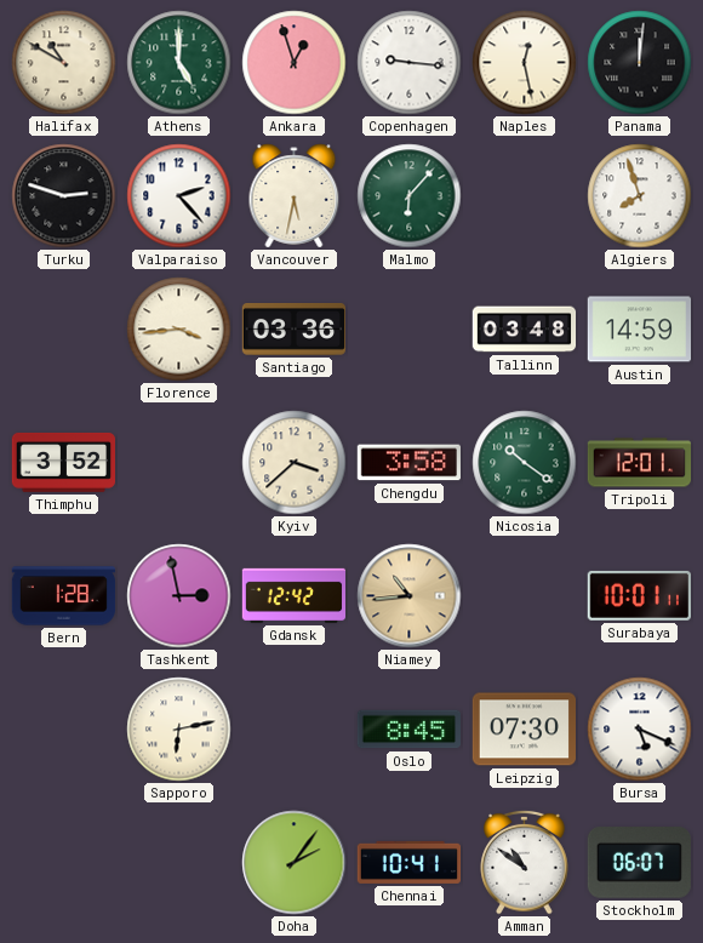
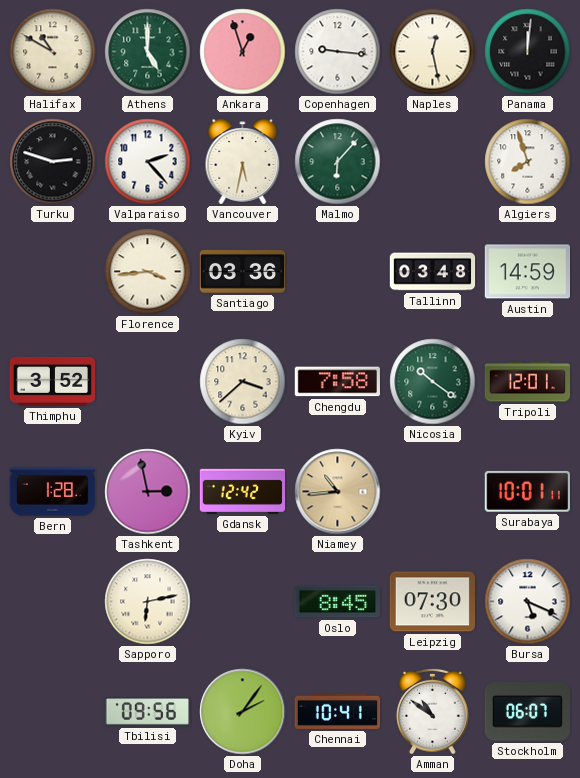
Chengdu: 3:58 -> 7:58 (337, 382)
Tbilisi: none -> 09:56 (147, 712)
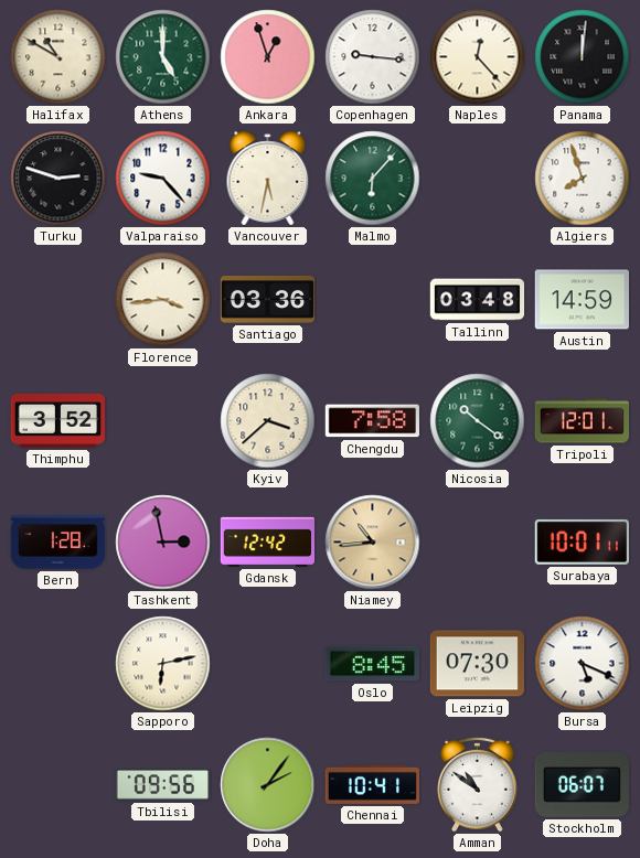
Naples: 12:28 -> 12:23 (478, 57)
Valparaiso: 2:23 -> 9:23 (163, 179)
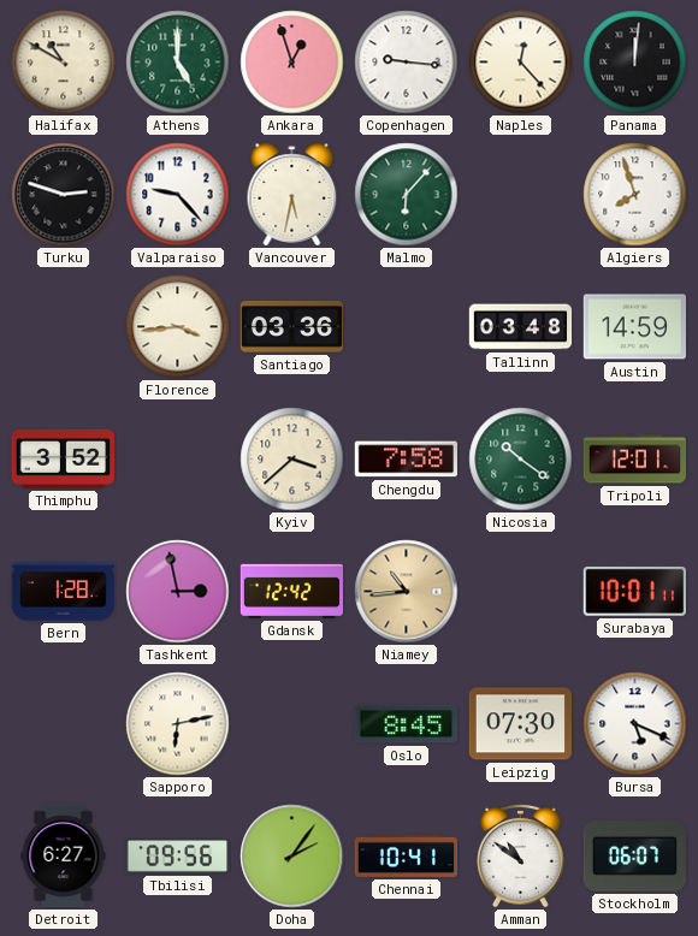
Detroit: none -> 6:27 (64, 857)
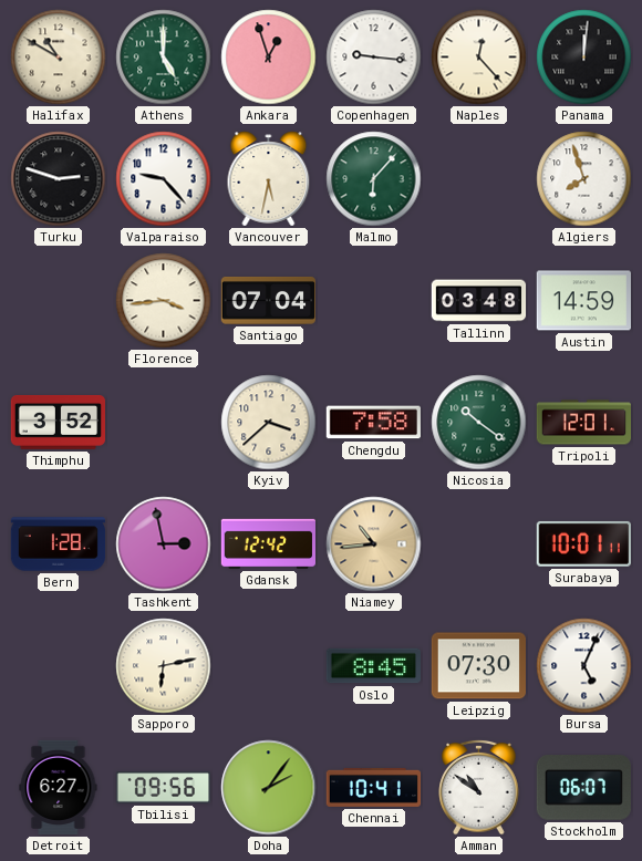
Santiago: 03:36 -> 07:04 (268, 301)
Bursa: 5:19 -> 5:04 (584, 666)
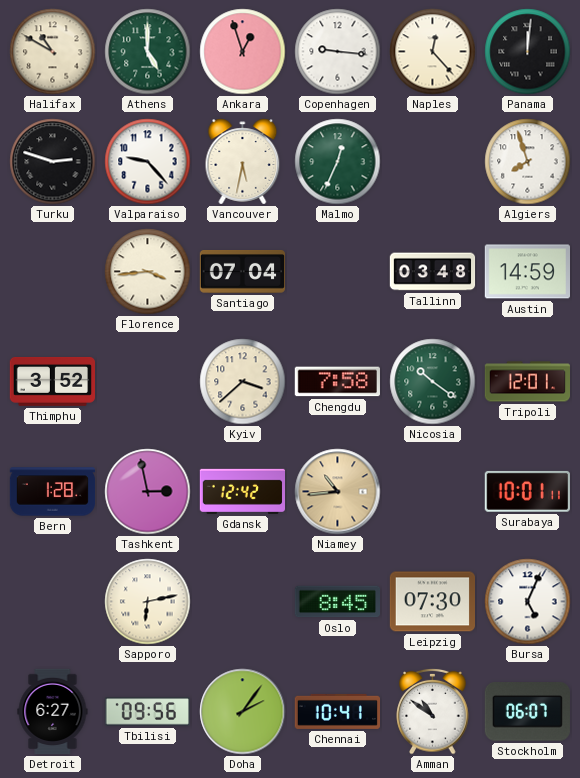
Malmo: 6:07 -> 12:34 (338, 162)
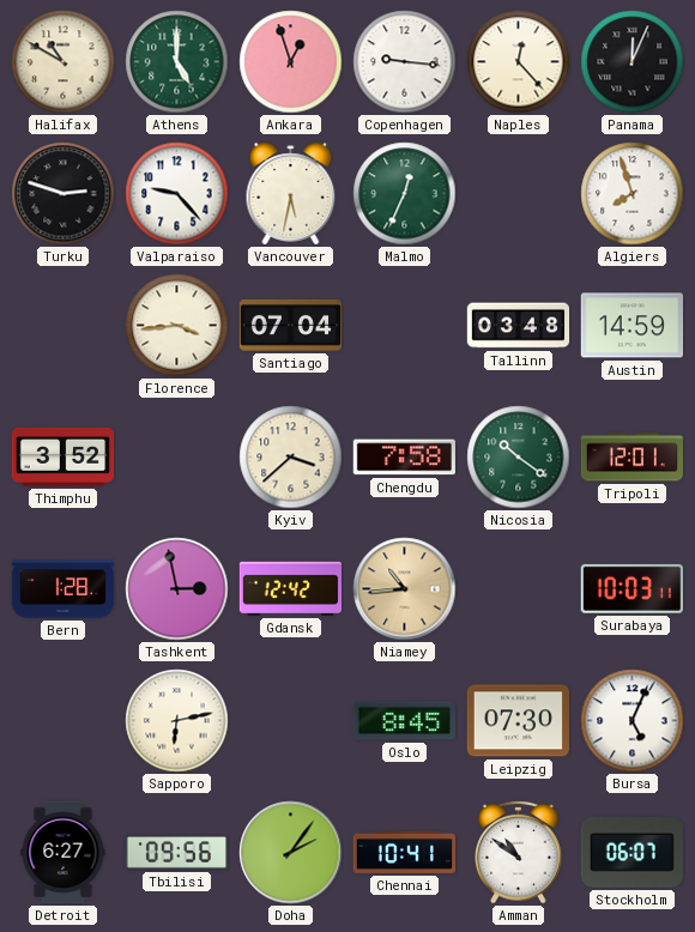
Panama: 12:01 -> 12:04 (633, 62)
Surabaya: 10:01 -> 10:03 (631, 588)
